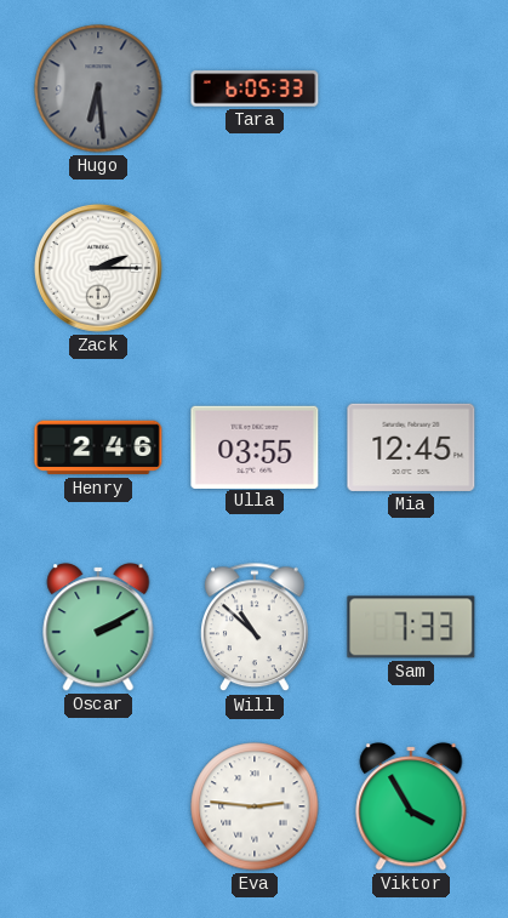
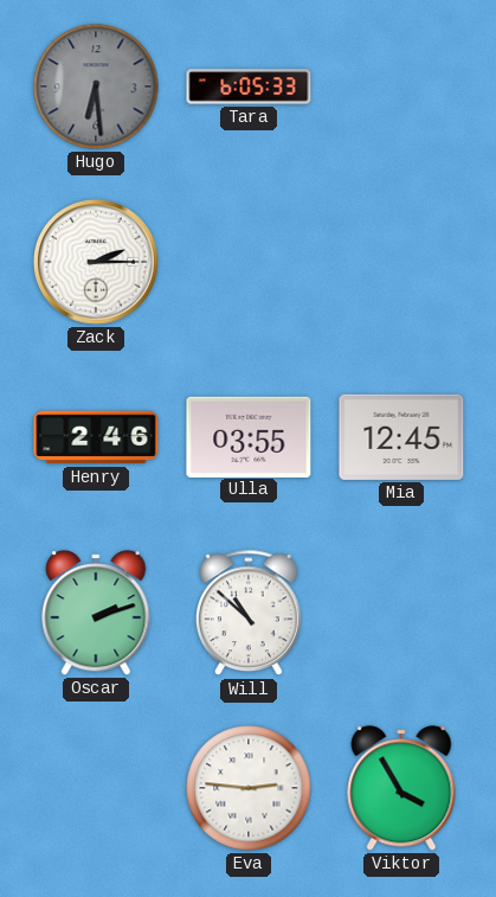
Oscar: 2:10 -> 2:12 (96, 613)
Sam: 7:33 -> none (411, 627)
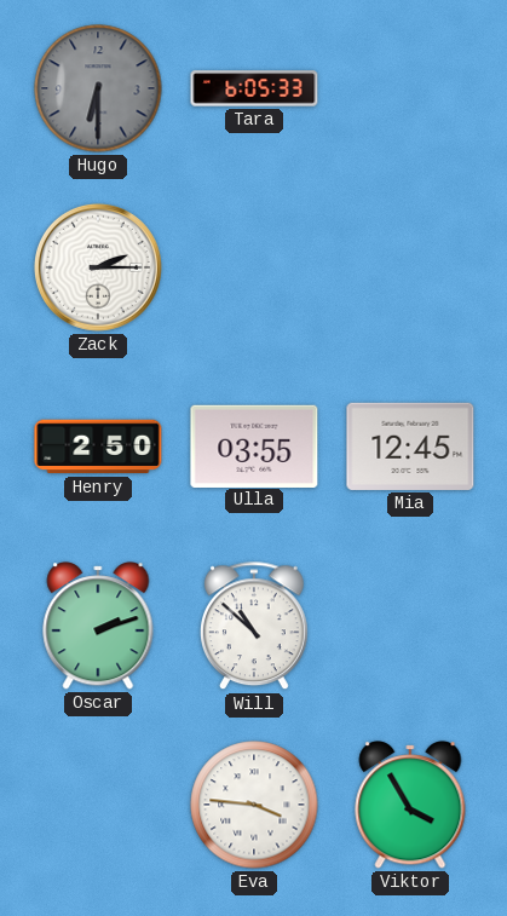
Hugo: 6:29 -> 6:30 (98, 88)
Henry: 2:46 -> 2:50 (98, 447)
Eva: 2:46 -> 3:46 (254, 805)
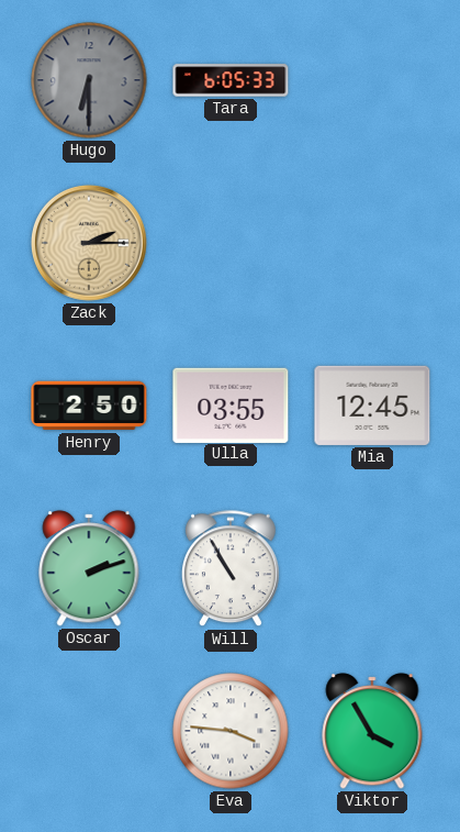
Zack dial: white -> champagne (89, 243)
Will: 10:52 -> 10:55 (232, 569)
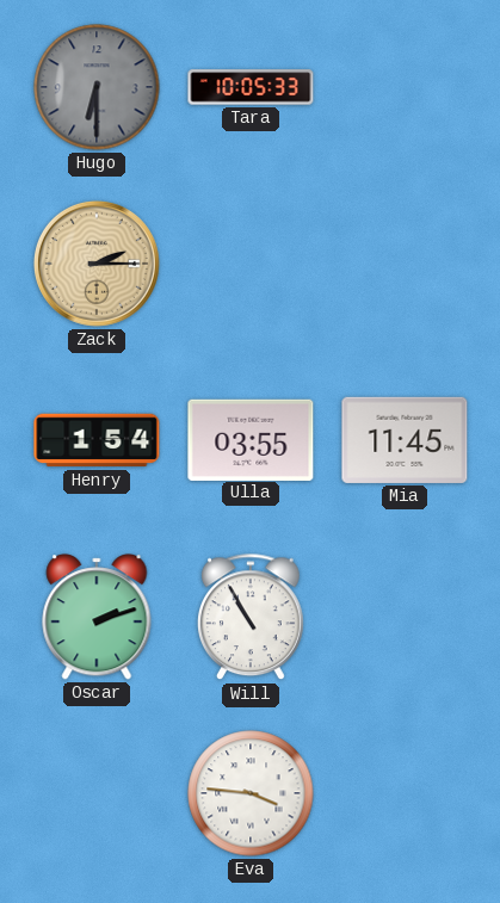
Tara: 6:05 -> 10:05 (251, 87)
Henry: 2:50 -> 1:54 (97, 440)
Mia: 12:45 -> 11:45 (405, 440)
Viktor: 3:55 -> none (372, 731)
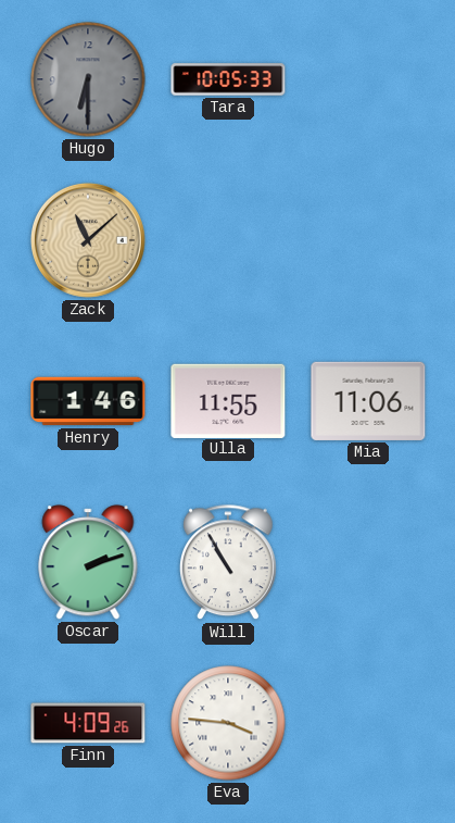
Zack: 2:15 -> 11:08 (88, 240)
Henry: 1:54 -> 1:46 (88, 401)
Ulla: 03:55 -> 11:55 (228, 400)
Mia: 11:45 -> 11:06 (368, 401)
Finn: none -> 4:09 (88, 723)
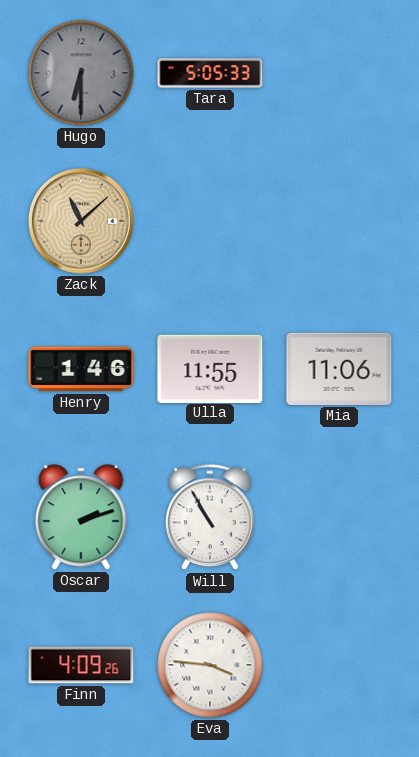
Tara: 10:05 -> 5:05 (210, 73)
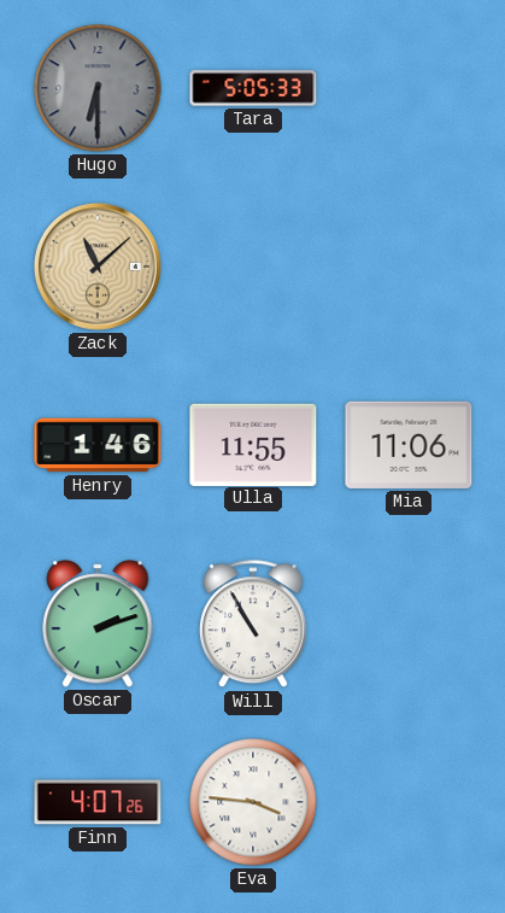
Finn: 4:09 -> 4:07 (98, 802)
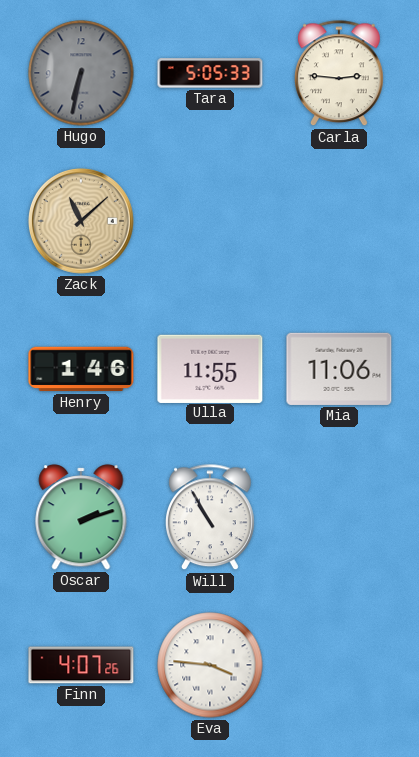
Hugo: 6:30 -> 6:32 (81, 73)
Carla: none -> 2:46 (340, 74)
